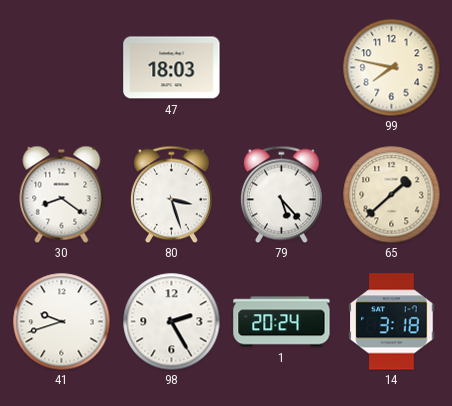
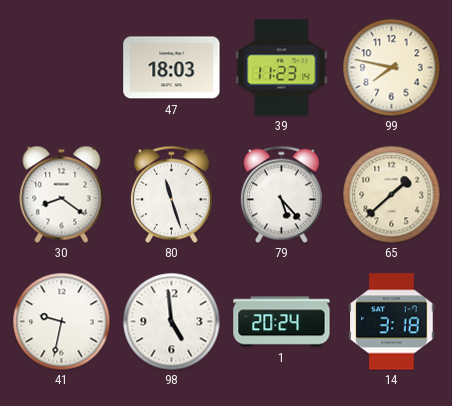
39: none -> 11:23 (282, 68)
80: 3:27 -> 11:27 (171, 194)
41: 9:42 -> 9:32 (61, 321)
98: 2:25 -> 4:59 (171, 321)
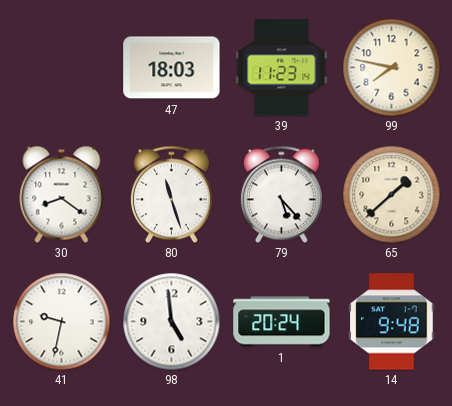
14: 3:18 -> 9:48 (392, 322)
